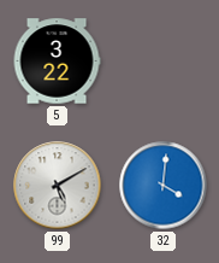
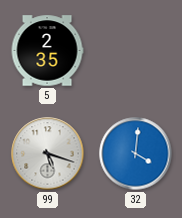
5: 3:22 -> 2:35 (47, 51)
99: 5:10 -> 5:18 (48, 154)
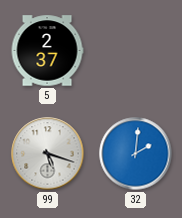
5: 2:35 -> 2:37 (47, 51)
32: 4:01 -> 2:01 (136, 154)
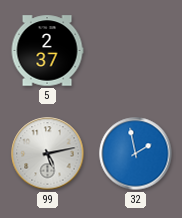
99: 5:18 -> 5:13 (48, 154)
32: 2:01 -> 1:58 (136, 154)
